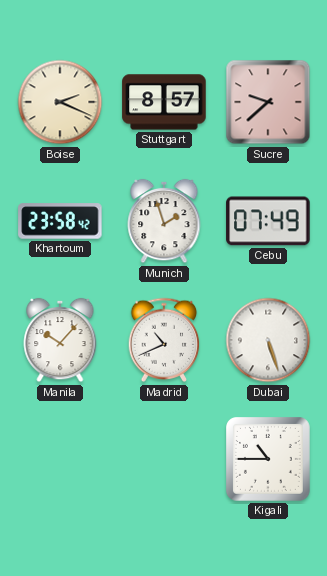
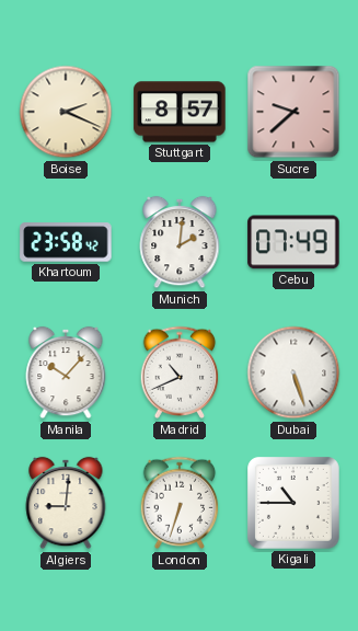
Munich: 1:57 -> 2:01 (180, 242)
Algiers: none -> 9:01 (66, 503)
London: none -> 6:33 (180, 503)
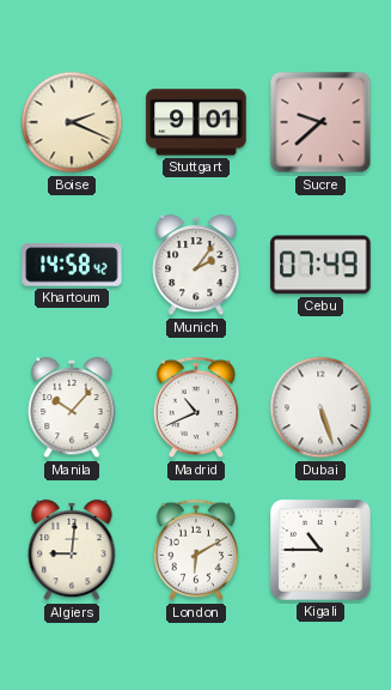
Stuttgart: 8:57 -> 9:01 (196, 122)
Khartoum: 23:58 -> 14:58 (72, 265)
Munich: 2:01 -> 2:06 (196, 265)
London: 6:33 -> 6:10 (196, 550)
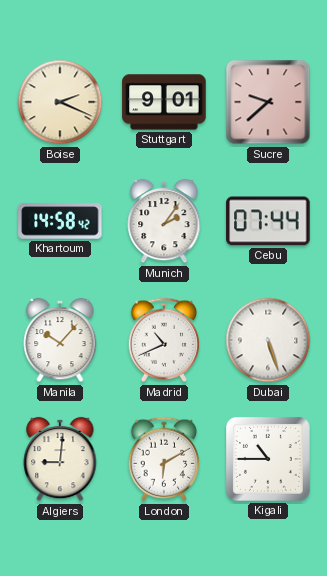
Cebu: 07:49 -> 07:44 (268, 221)
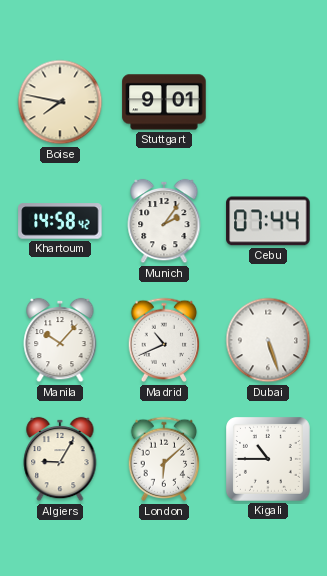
Boise: 2:19 -> 7:47 (60, 102)
Sucre: 9:38 -> none (268, 102)
Algiers: 9:01 -> 9:05 (60, 459)
London: 6:10 -> 6:08 (164, 459)
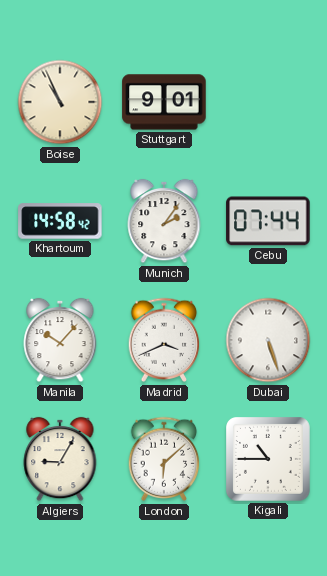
Boise: 7:47 -> 10:56 (60, 102)
Madrid: 10:41 -> 3:41 (164, 340)
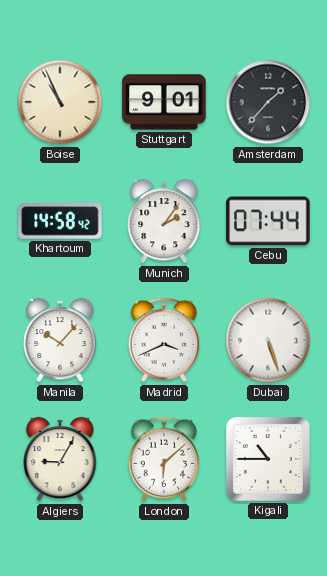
Amsterdam: none -> 1:37 (268, 102)
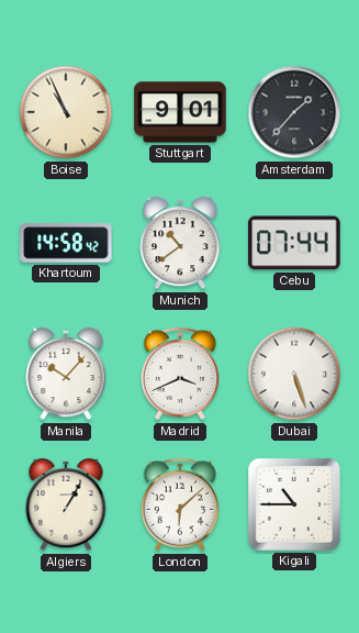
Munich: 2:06 -> 10:39 (180, 243)
Algiers: 9:05 -> 1:05 (66, 504)
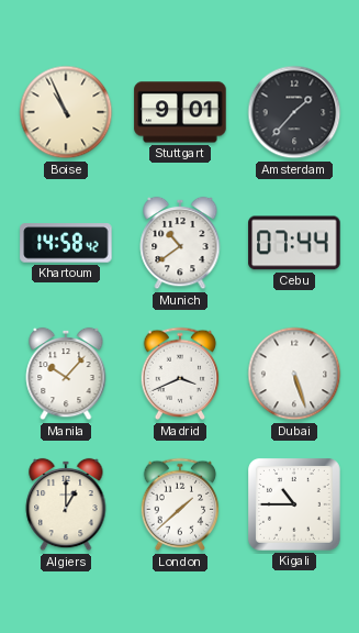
Algiers: 1:05 -> 1:00 (66, 504)
London: 6:08 -> 1:38 (180, 504)
